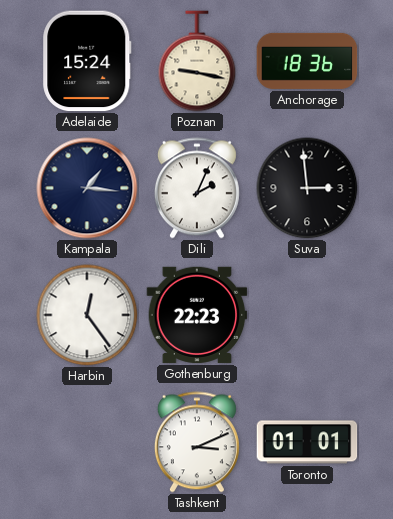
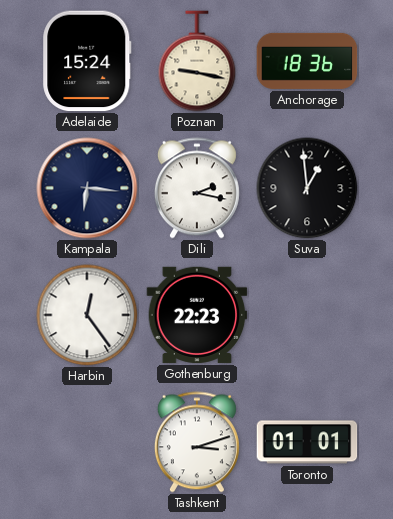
Kampala: 1:16 -> 6:16 (87, 188)
Dili: 2:04 -> 2:17 (197, 188)
Suva: 2:59 -> 12:59 (307, 188)
Tashkent: 3:11 -> 3:12 (197, 442)
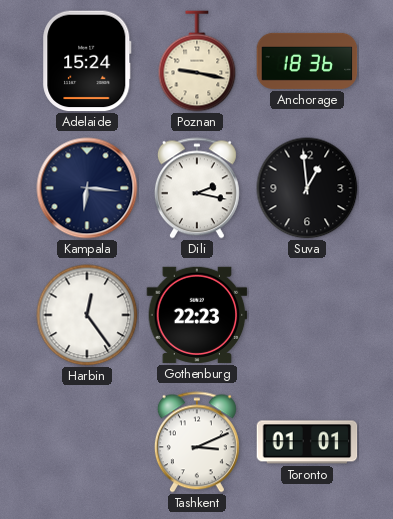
Tashkent: 3:12 -> 3:11 (197, 442)
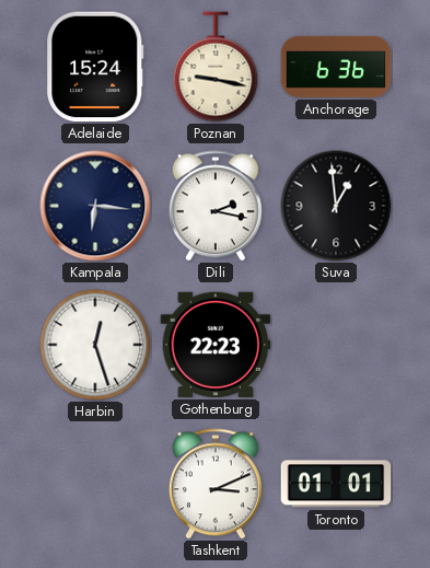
Anchorage: 18:36 -> 6:36 (336, 67)
Harbin: 12:24 -> 12:27 (95, 345)
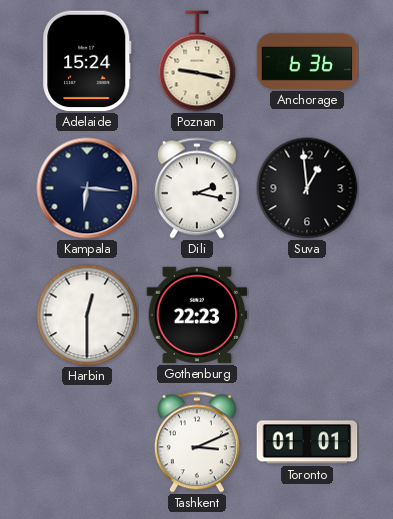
Harbin: 12:27 -> 12:30 (87, 315)
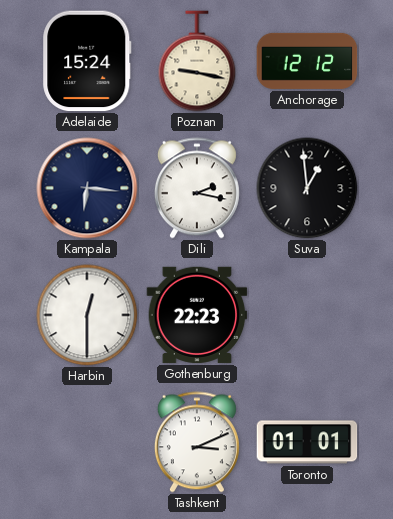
Anchorage: 6:36 -> 12:12 (307, 61)
